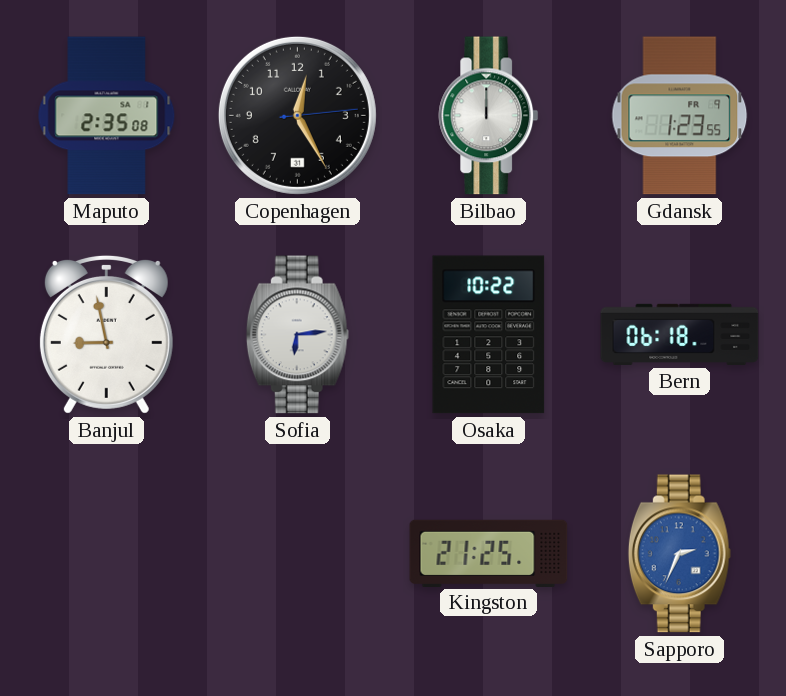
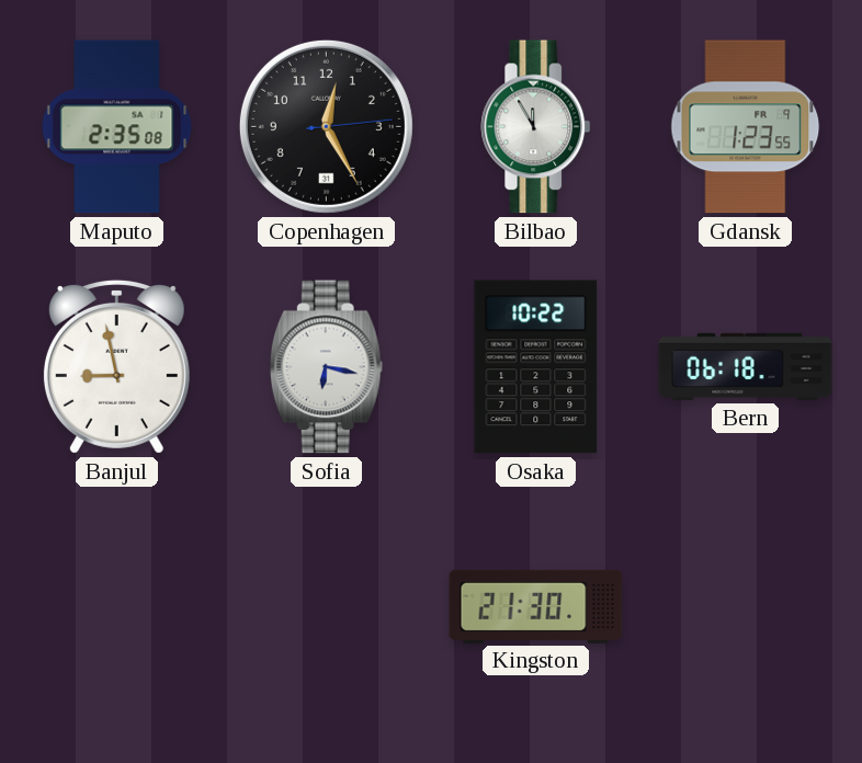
Bilbao: 12:00 -> 11:55 (536, 127)
Sofia: 6:14 -> 6:17 (326, 367)
Kingston: 21:25 -> 21:30 (536, 606)
Sapporo: 2:34 -> none (679, 554)
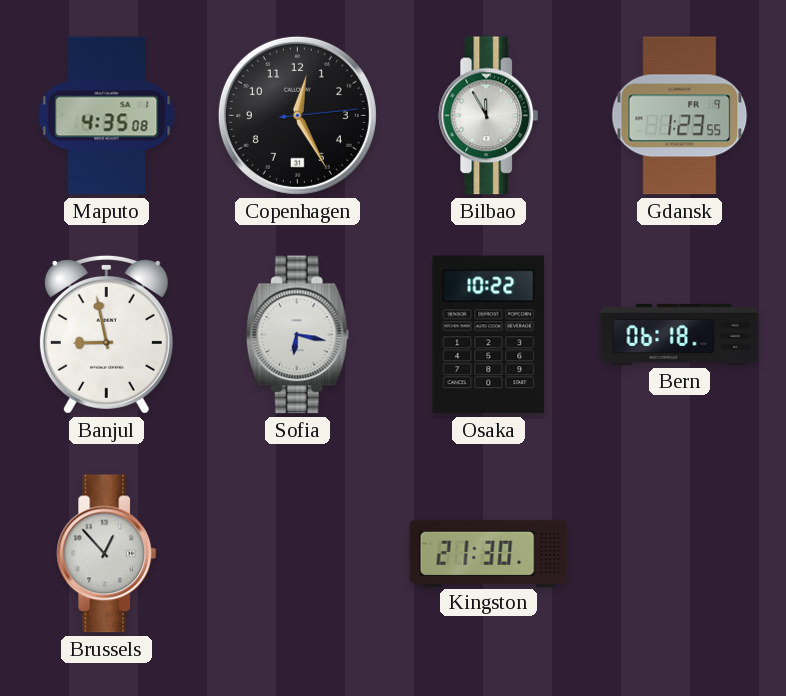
Maputo: 2:35 -> 4:35 (107, 116)
Brussels: none -> 12:53 (107, 554)
